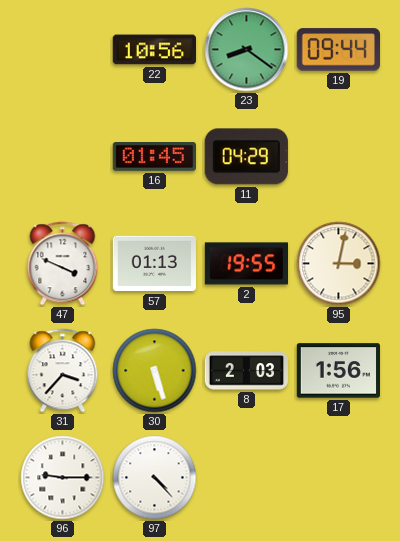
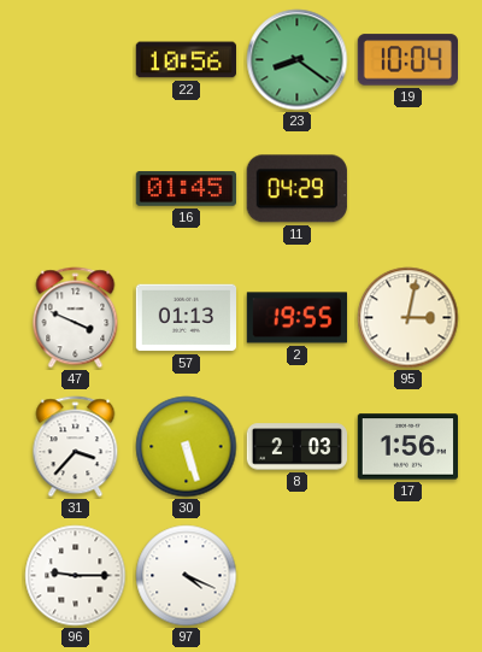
19: 09:44 -> 10:04 (407, 60)
97: 4:23 -> 4:19 (187, 576)
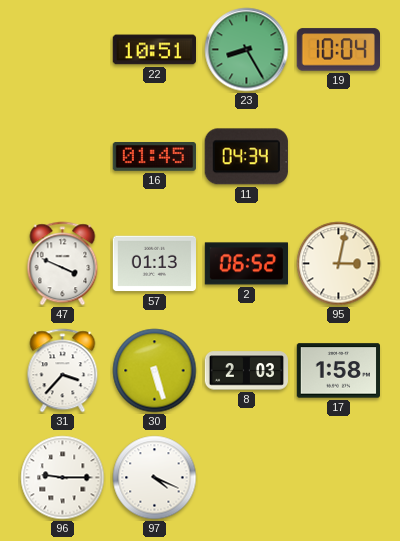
22: 10:56 -> 10:51 (154, 50)
23: 8:21 -> 8:25 (247, 50)
11: 04:29 -> 04:34 (246, 157)
2: 19:55 -> 06:52 (246, 264)
17: 1:56 -> 1:58 (338, 371)
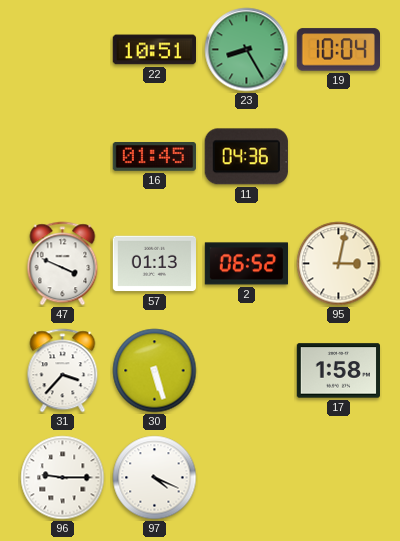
11: 04:34 -> 04:36 (246, 157)
8: 2:03 -> none (247, 371)
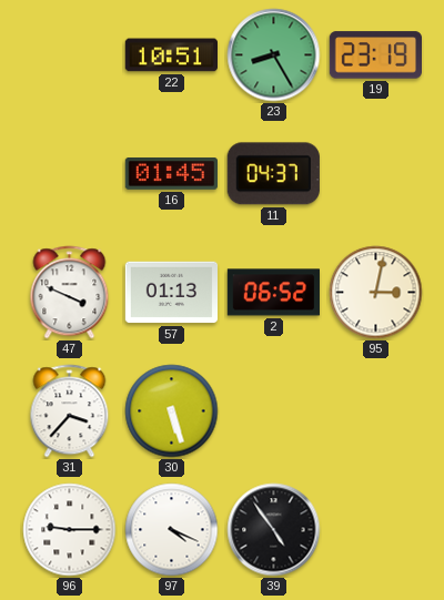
19: 10:04 -> 23:19 (375, 55)
11: 04:36 -> 04:37 (273, 174)
17: 1:58 -> none (338, 371)
39: none -> 4:54 (274, 530)
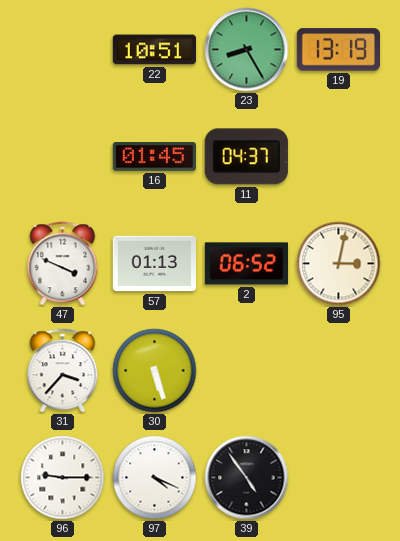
19: 23:19 -> 13:19 (338, 50)
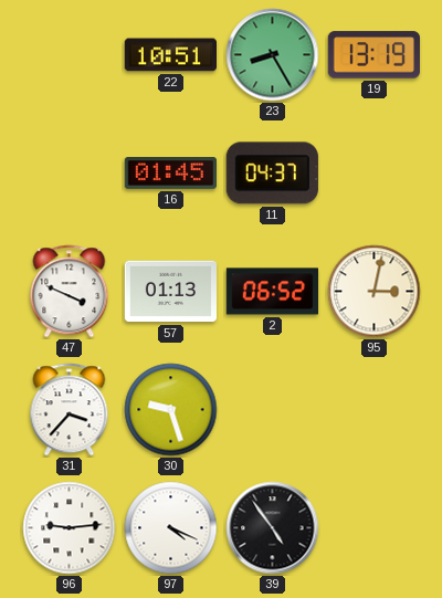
30: 5:27 -> 9:27 (171, 410)
96: 9:15 -> 9:14 (70, 528)
